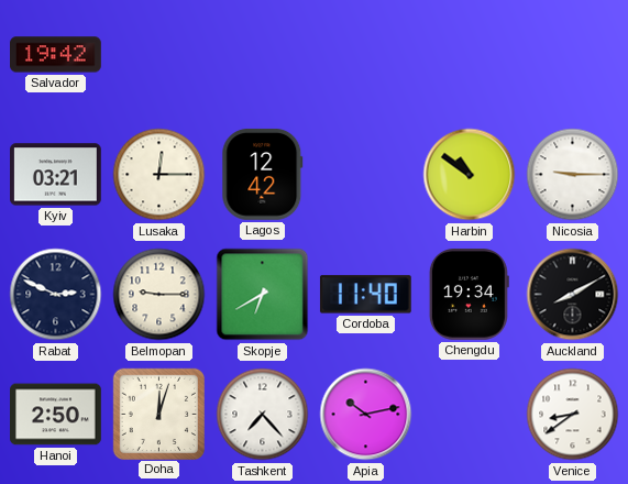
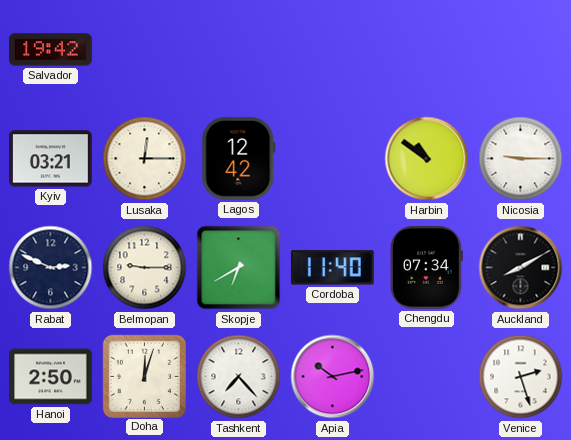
Chengdu: 19:34 -> 07:34 (426, 268)
Venice: 8:39 -> 2:27 (521, 377)
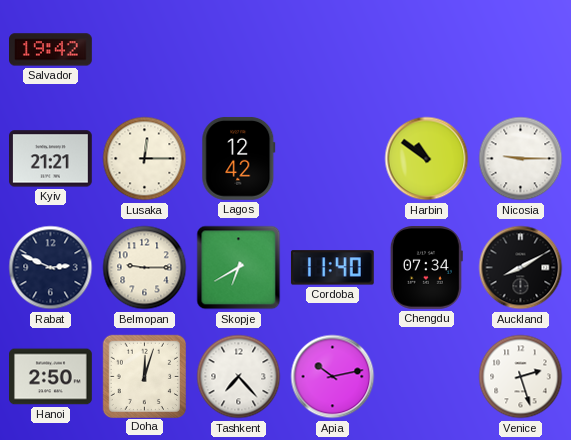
Kyiv: 03:21 -> 21:21 (51, 159)
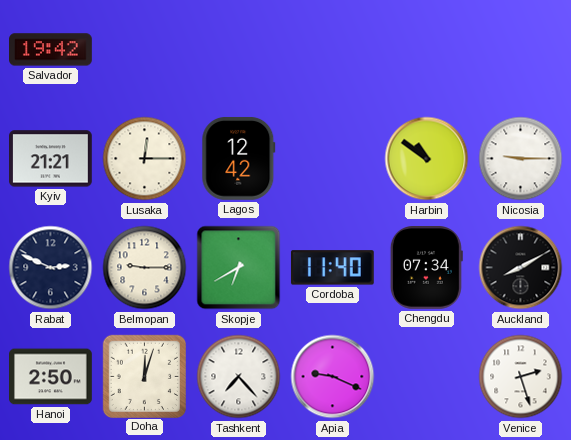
Apia: 10:13 -> 9:19 (333, 377)
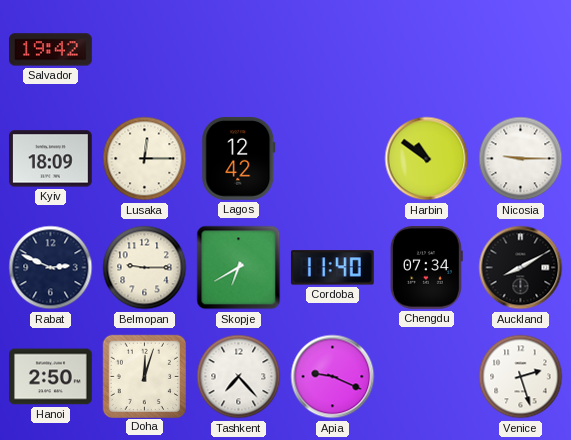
Kyiv: 21:21 -> 18:09 (51, 159)
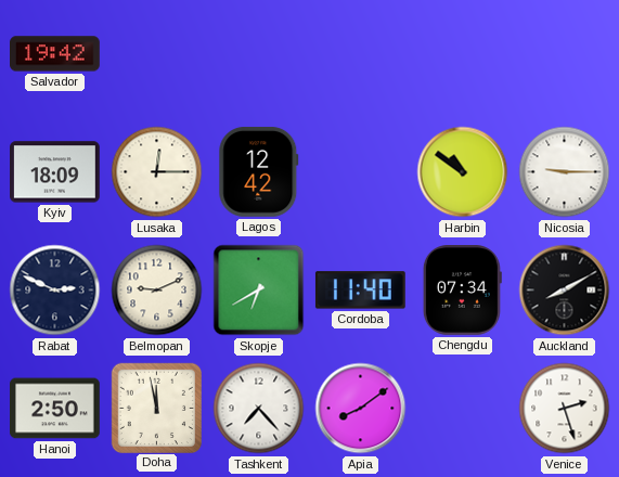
Belmopan: 9:15 -> 9:11 (157, 291)
Doha: 12:03 -> 11:58 (156, 408)
Apia: 9:19 -> 8:09 (361, 409)
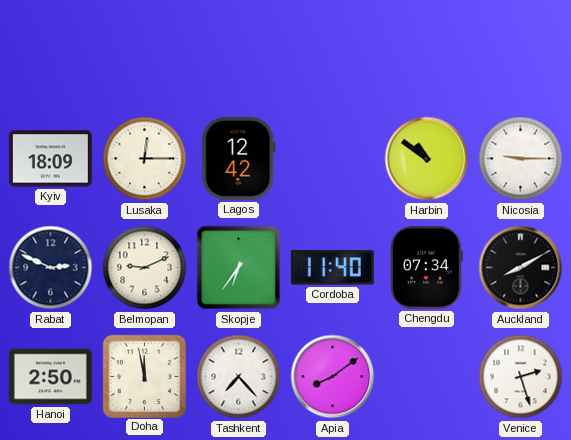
Salvador: 19:42 -> none (55, 54)
Skopje: 6:40 -> 6:36 (239, 268)
